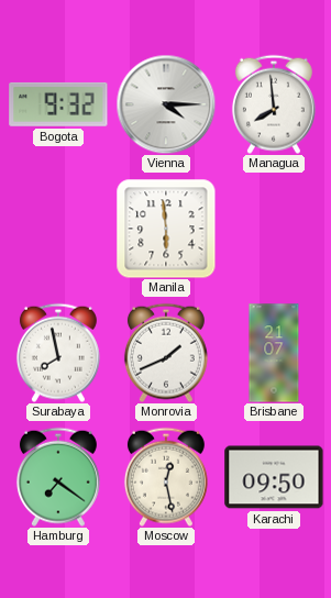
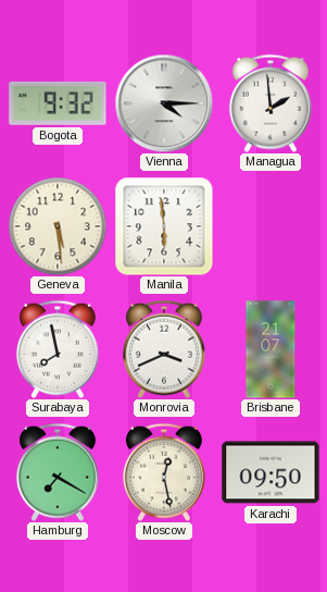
Managua: 7:59 -> 1:59 (271, 103)
Geneva: none -> 5:29 (58, 226)
Monrovia: 1:41 -> 3:41 (164, 349)
Hamburg: 7:21 -> 7:20 (58, 472)
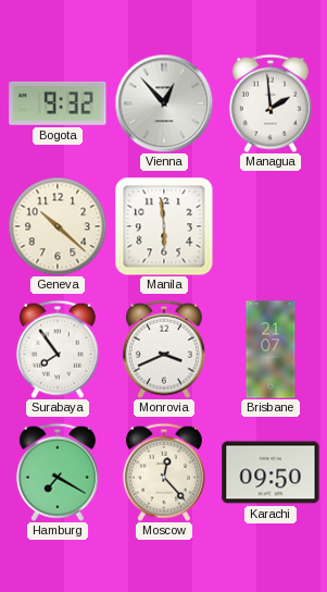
Vienna: 4:15 -> 12:53 (164, 103)
Geneva: 5:29 -> 10:22 (58, 226)
Surabaya: 7:58 -> 7:54 (58, 349)
Moscow: 12:28 -> 12:23 (164, 472)
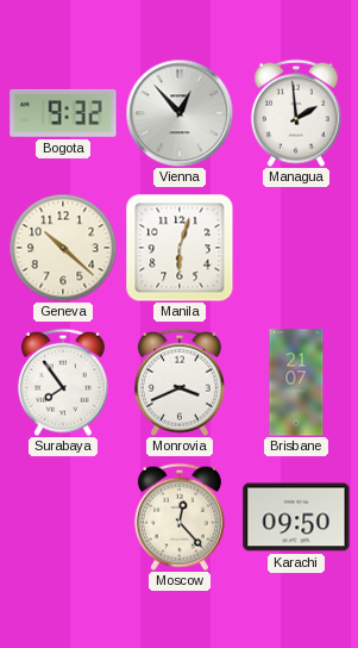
Manila: 5:59 -> 6:03 (180, 248)
Hamburg: 7:20 -> none (58, 472)
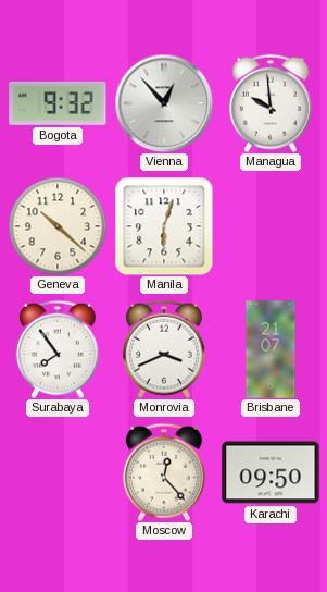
Managua: 1:59 -> 9:59 (271, 103)
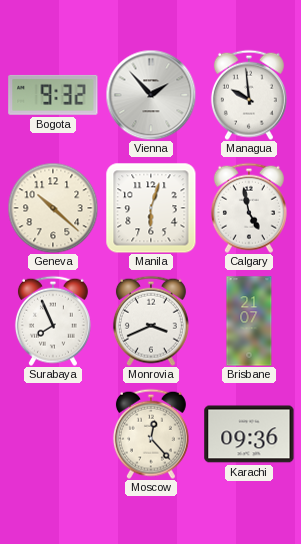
Vienna: 12:53 -> 1:53 (151, 95)
Calgary: none -> 4:58 (249, 208)
Surabaya: 7:54 -> 7:56 (53, 321)
Karachi: 09:50 -> 09:36 (249, 434)
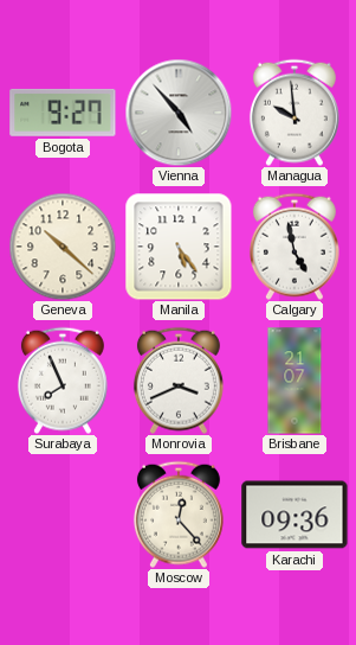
Bogota: 9:32 -> 9:27 (63, 113)
Vienna: 1:53 -> 4:53 (179, 113)
Manila: 6:03 -> 5:24 (179, 247)
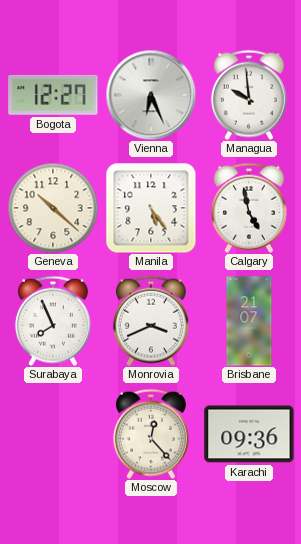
Bogota: 9:27 -> 12:27 (53, 95)
Vienna: 4:53 -> 6:26 (151, 95)
